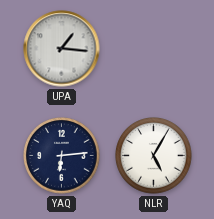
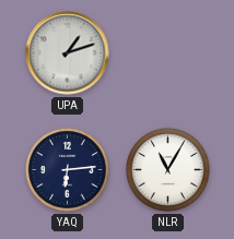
UPA: 1:16 -> 1:12 (68, 53)
NLR: 5:05 -> 11:05 (168, 170)
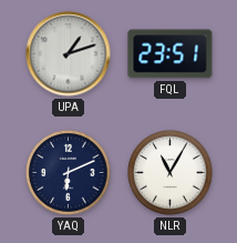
FQL: none -> 23:51 (171, 54)
YAQ: 6:14 -> 6:11 (69, 173)
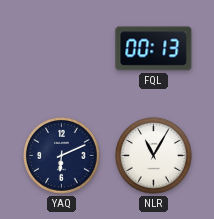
UPA: 1:12 -> none (69, 54)
FQL: 23:51 -> 00:13 (154, 49)
